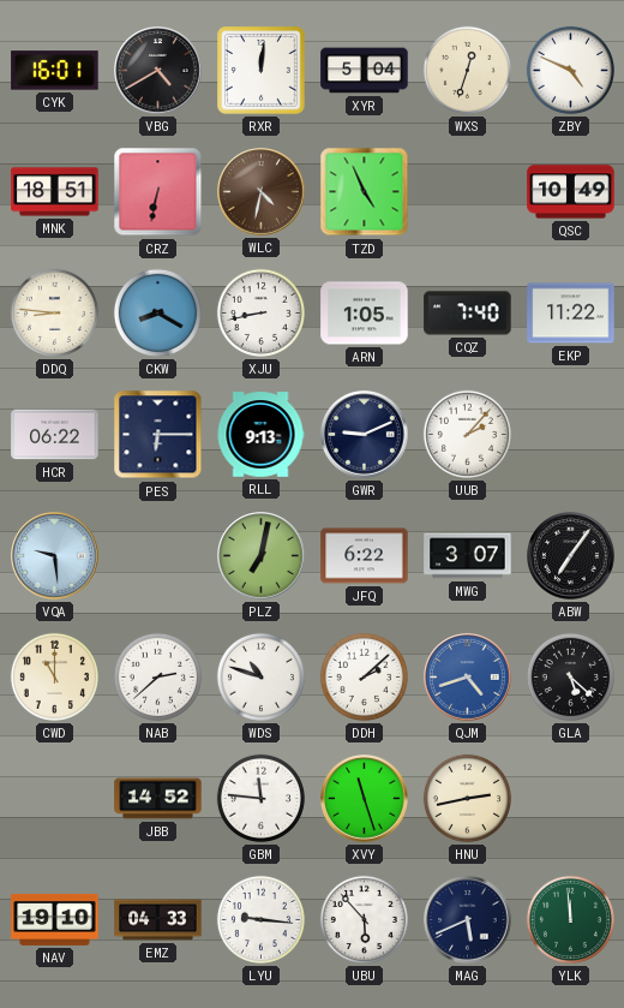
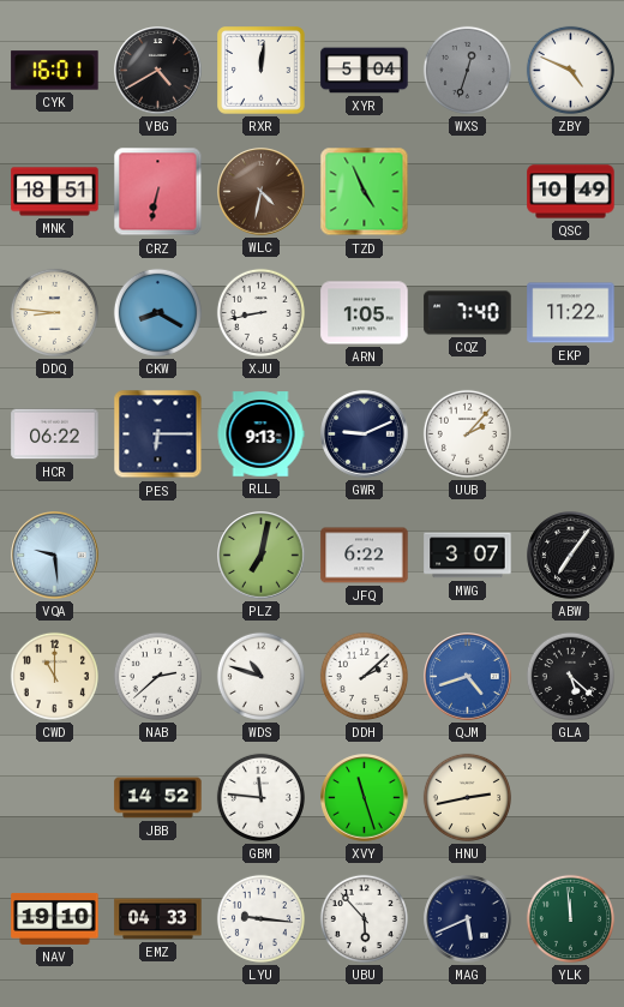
WXS dial: cream -> grey (467, 70)
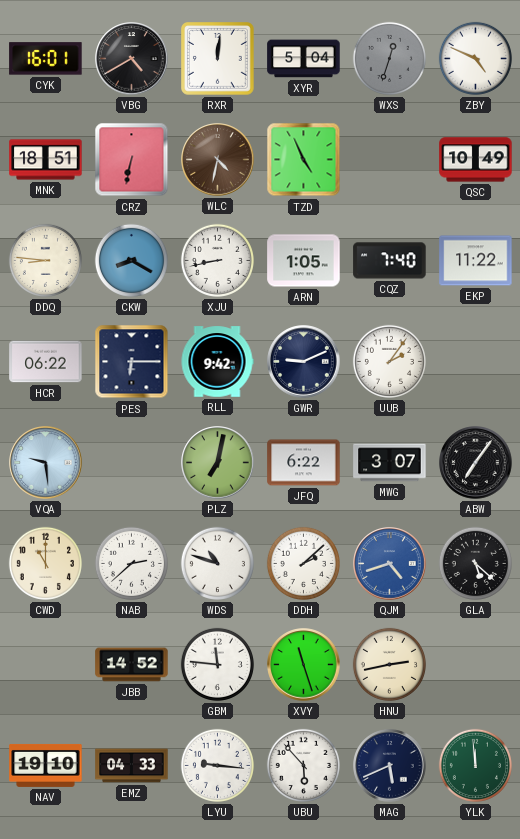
RLL: 9:13 -> 9:42 (217, 362)
UUB: 2:07 -> 2:06 (389, 361)
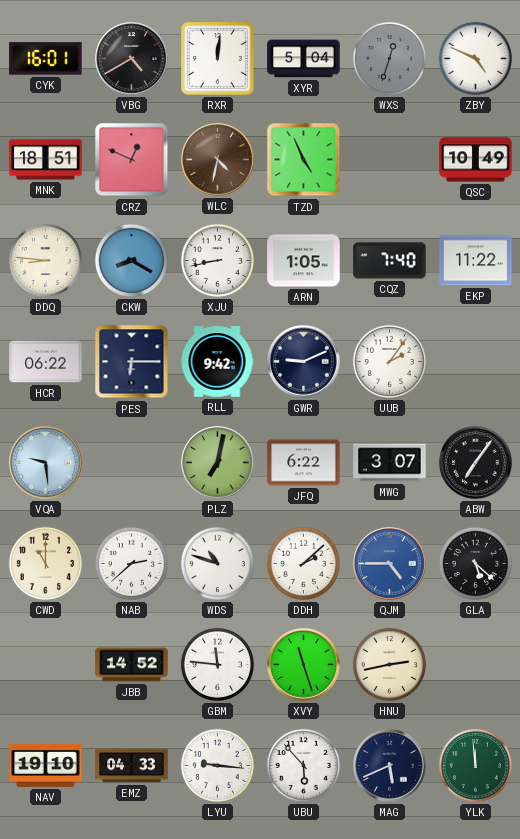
CRZ: 6:32 -> 12:49 (132, 160)
QJM: 4:42 -> 4:45 (390, 564)
